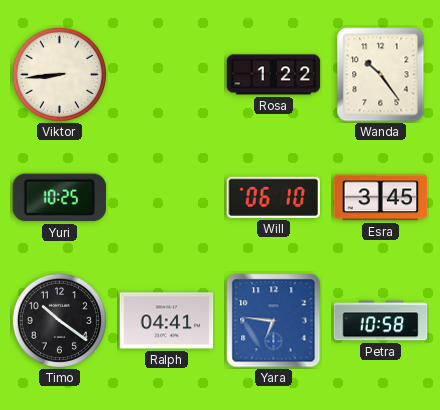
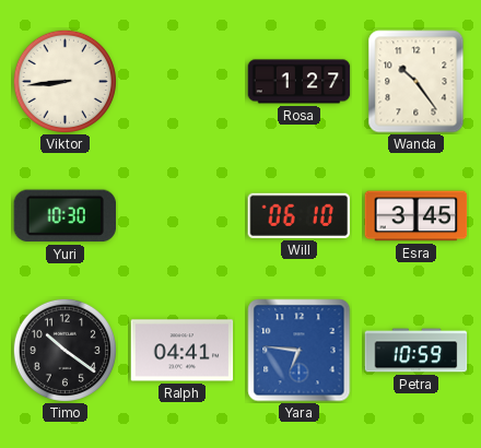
Rosa: 1:22 -> 1:27 (300, 82)
Yuri: 10:25 -> 10:30 (64, 216)
Petra: 10:58 -> 10:59 (417, 351)
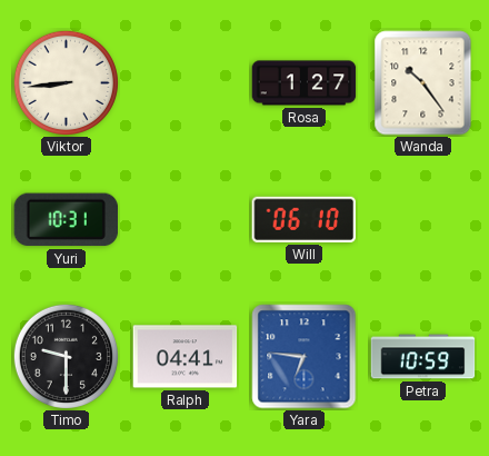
Yuri: 10:30 -> 10:31 (66, 220)
Esra: 3:45 -> none (417, 216)
Timo: 10:21 -> 9:30 (66, 356)
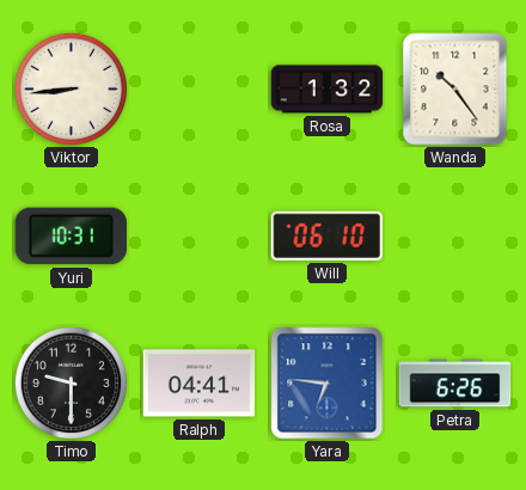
Rosa: 1:27 -> 1:32 (328, 90)
Petra: 10:59 -> 6:26 (455, 384)
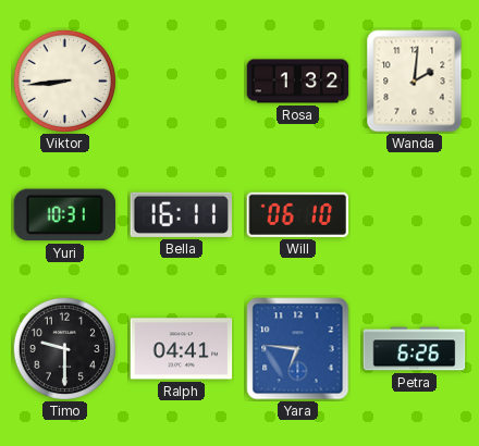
Wanda: 10:24 -> 2:01 (415, 82)
Bella: none -> 16:11 (181, 214)
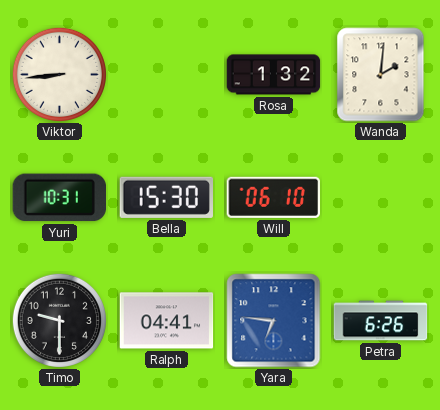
Bella: 16:11 -> 15:30 (166, 197)
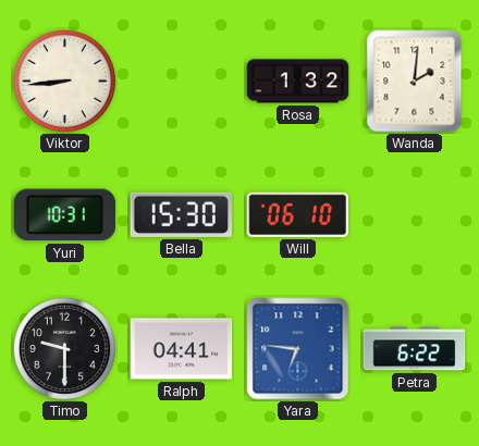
Petra: 6:26 -> 6:22 (415, 349)
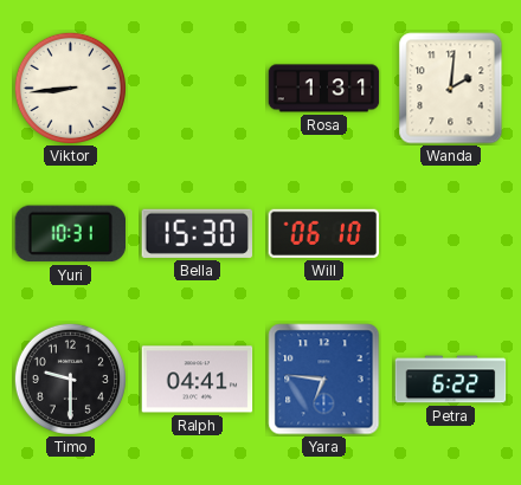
Rosa: 1:32 -> 1:31 (324, 89)
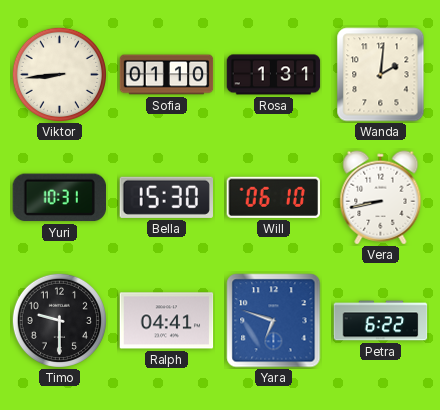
Sofia: none -> 01:10 (167, 75)
Vera: none -> 8:43 (381, 198)
Yara: 6:46 -> 6:48 (274, 321)
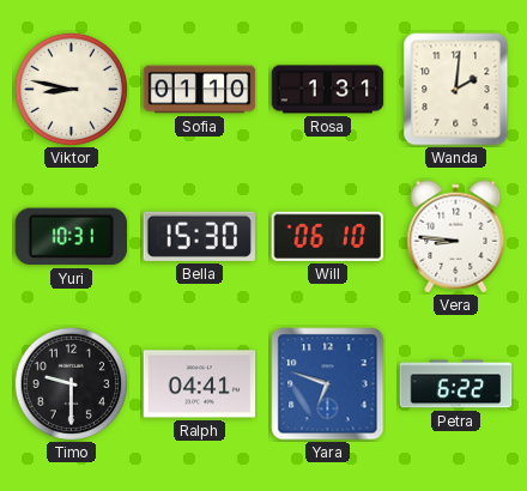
Viktor: 8:44 -> 8:47 (71, 89)
Vera: 8:43 -> 8:46 (456, 237)
